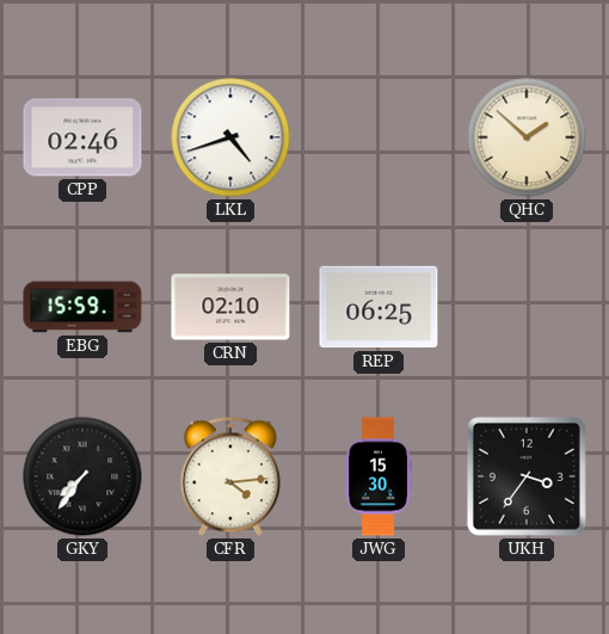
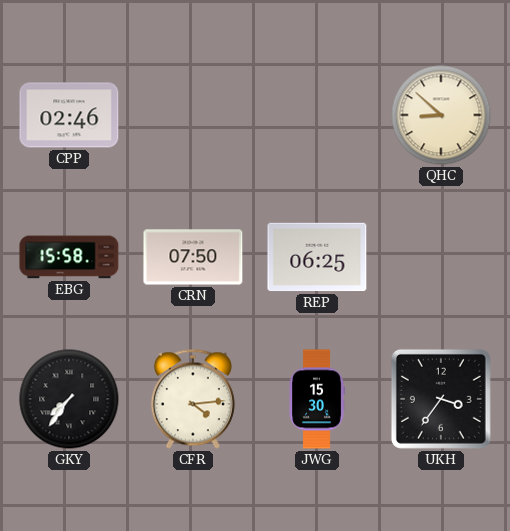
LKL: 4:42 -> none (230, 137)
QHC: 1:52 -> 8:52 (441, 115)
EBG: 15:59 -> 15:58 (69, 257)
CRN: 02:10 -> 07:50 (193, 257)
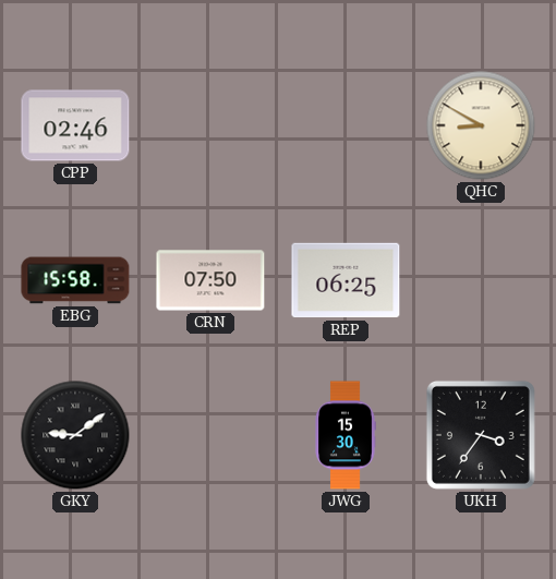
QHC: 8:52 -> 8:50 (481, 125)
GKY: 7:36 -> 9:09 (75, 435)
CFR: 4:14 -> none (193, 399)
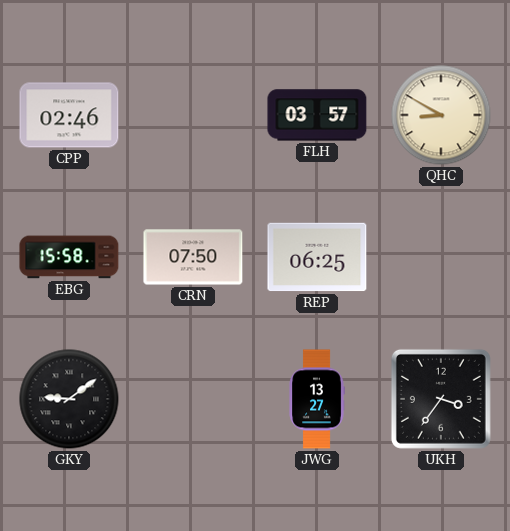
FLH: none -> 03:57 (317, 115)
JWG: 15:30 -> 13:27 (317, 399)
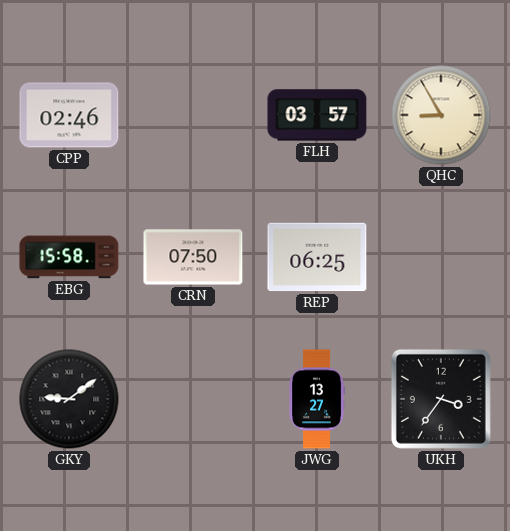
QHC: 8:50 -> 8:55 (441, 115)
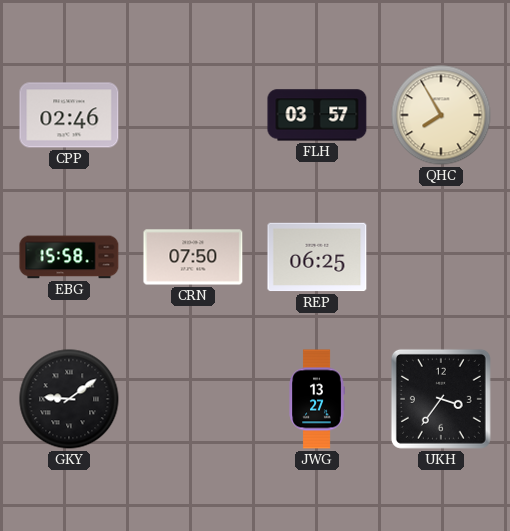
QHC: 8:55 -> 7:55 (441, 115)
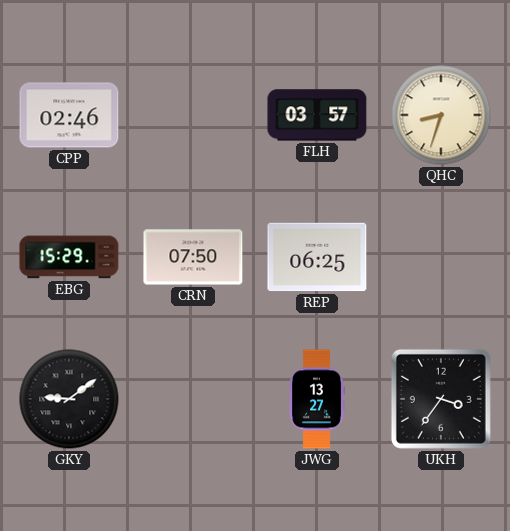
QHC: 7:55 -> 8:33 (441, 115)
EBG: 15:58 -> 15:29 (69, 257)
